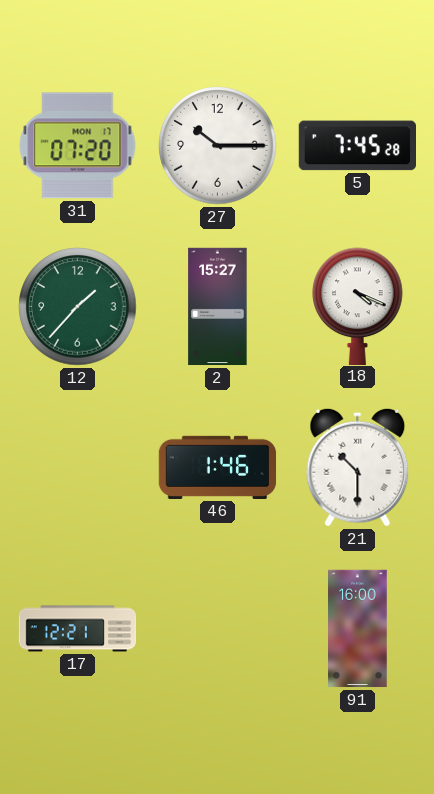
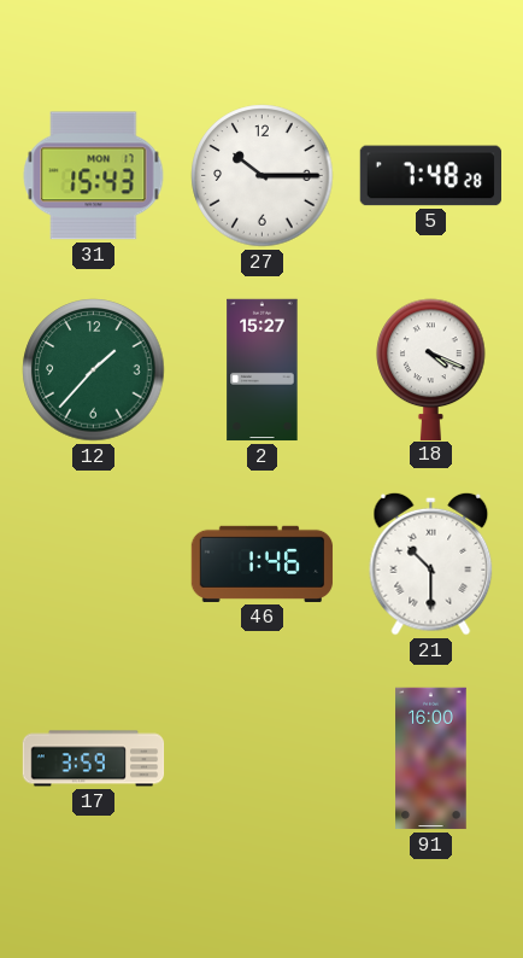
31: 07:20 -> 15:43 (94, 176)
5: 7:45 -> 7:48 (430, 176)
17: 12:21 -> 3:59 (94, 759)
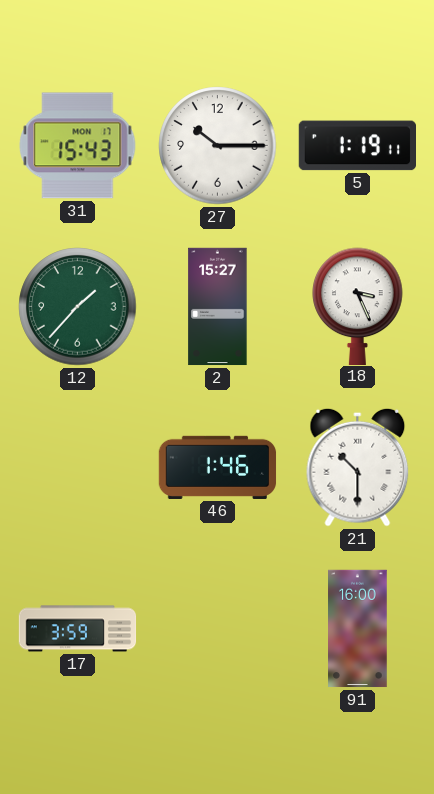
5: 7:48 -> 1:19 (357, 146)
18: 4:19 -> 3:26 (358, 306)
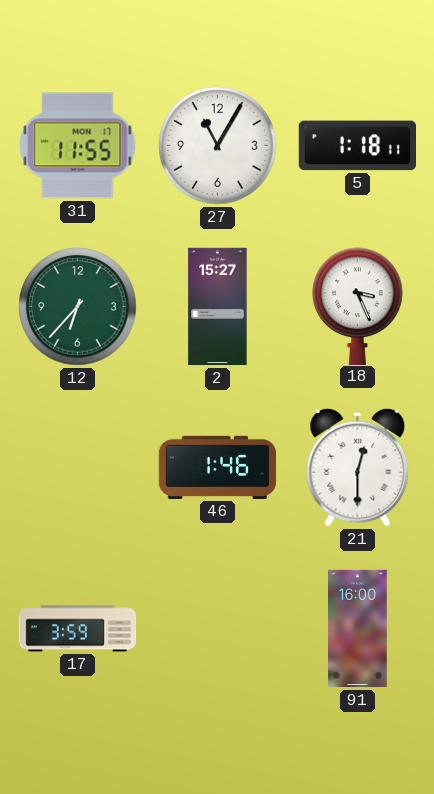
31: 15:43 -> 11:55 (78, 146)
27: 10:15 -> 11:05 (218, 146)
5: 1:19 -> 1:18 (357, 146)
12: 1:37 -> 6:37 (78, 307)
21: 10:30 -> 12:30 (358, 467)
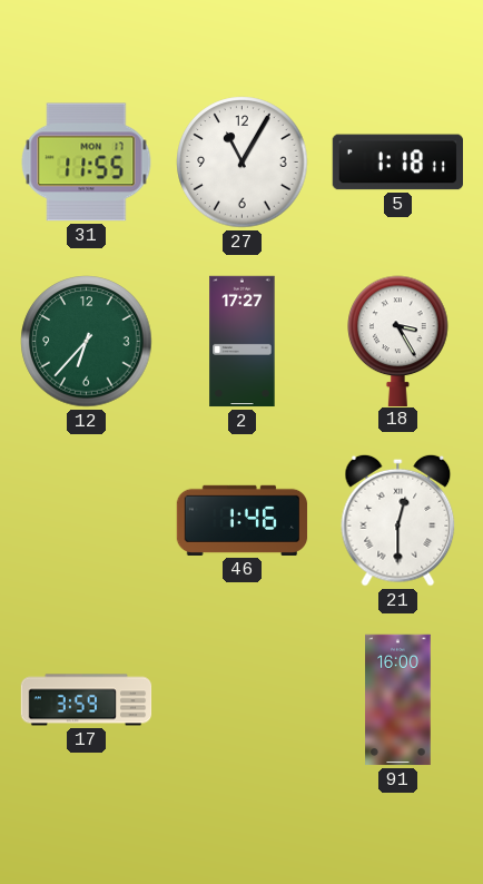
2: 15:27 -> 17:27 (243, 342)
18: 3:26 -> 3:25 (398, 341)
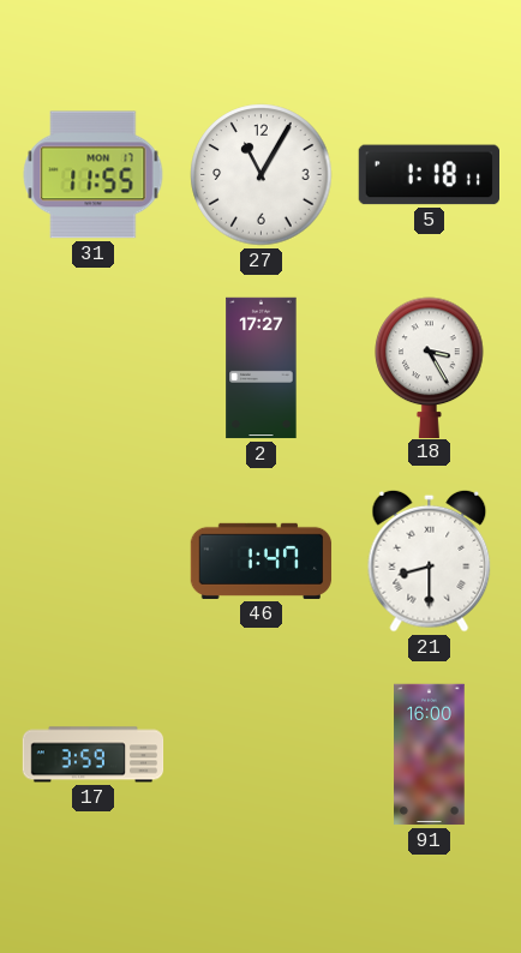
12: 6:37 -> none (87, 342)
46: 1:46 -> 1:47 (262, 561)
21: 12:30 -> 8:30 (430, 561)
